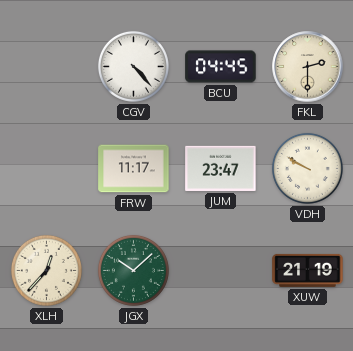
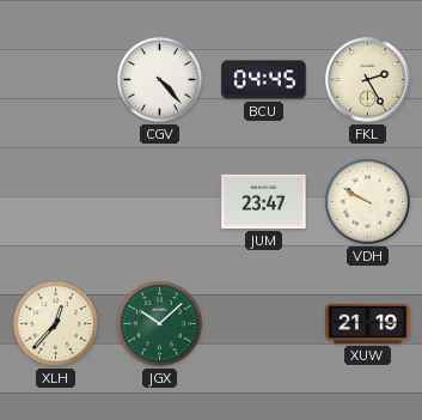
FKL: 2:30 -> 2:25 (368, 80)
FRW: 11:17 -> none (134, 169)
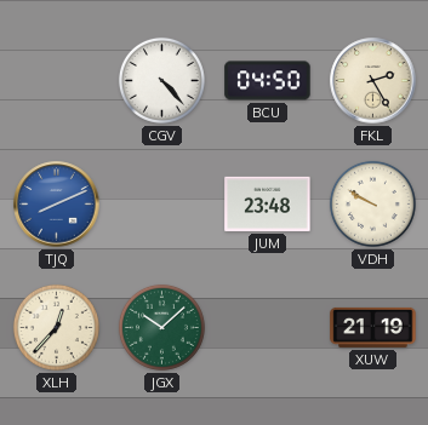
BCU: 04:45 -> 04:50 (268, 81)
TJQ: none -> 8:11 (57, 205)
JUM: 23:47 -> 23:48 (268, 203)
